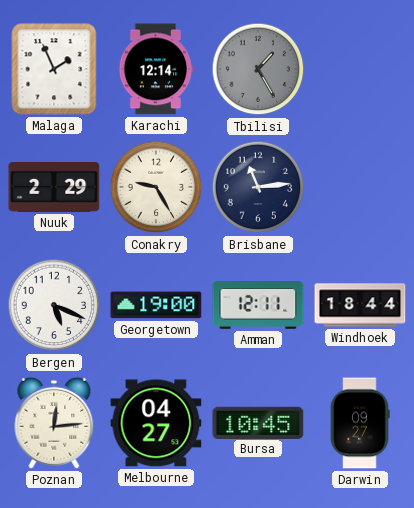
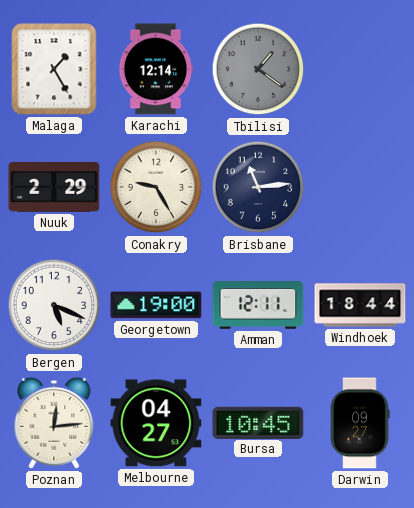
Malaga: 1:56 -> 1:25 (54, 69)
Tbilisi: 1:25 -> 1:21 (258, 69)
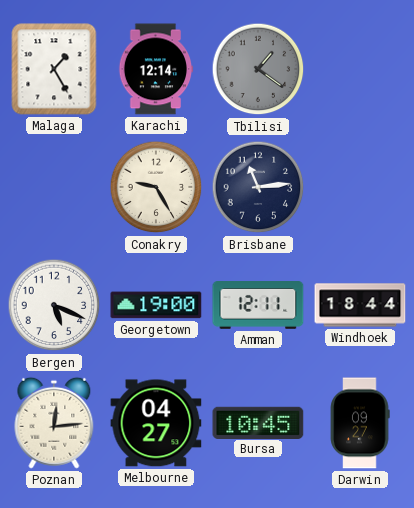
Nuuk: 2:29 -> none (54, 187)
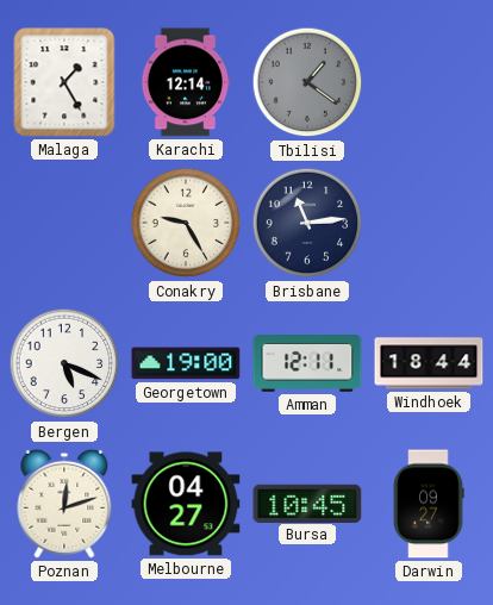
Poznan: 12:14 -> 12:12 (64, 504)
